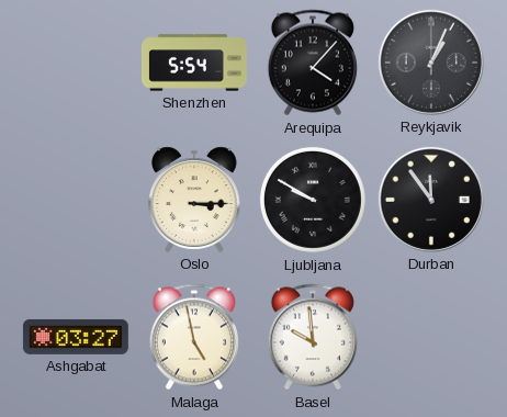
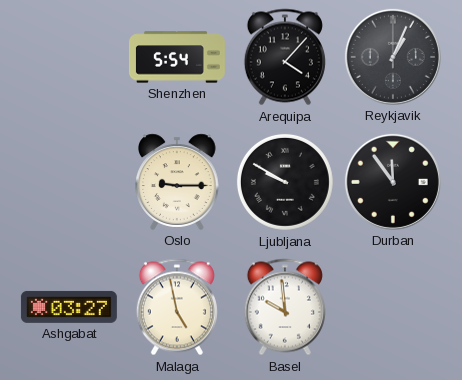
Oslo: 3:15 -> 9:15 (178, 182)
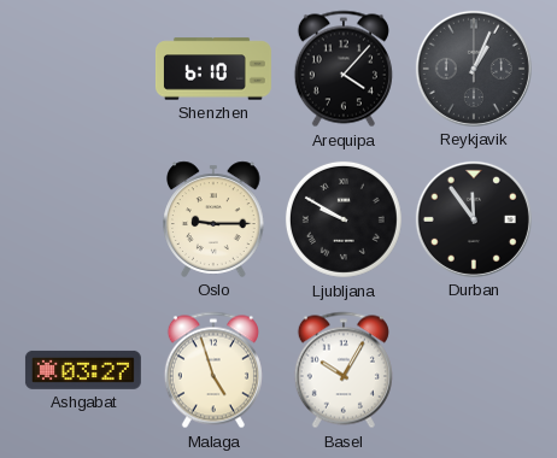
Shenzhen: 5:54 -> 6:10 (213, 69)
Malaga: 4:58 -> 4:57 (213, 370)
Basel: 9:59 -> 10:05 (344, 370)
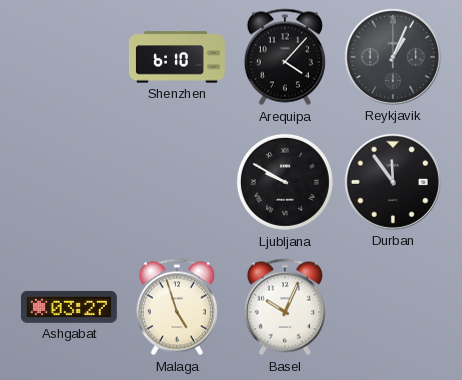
Oslo: 9:15 -> none (215, 219)
Basel: 10:05 -> 10:04 (285, 307)
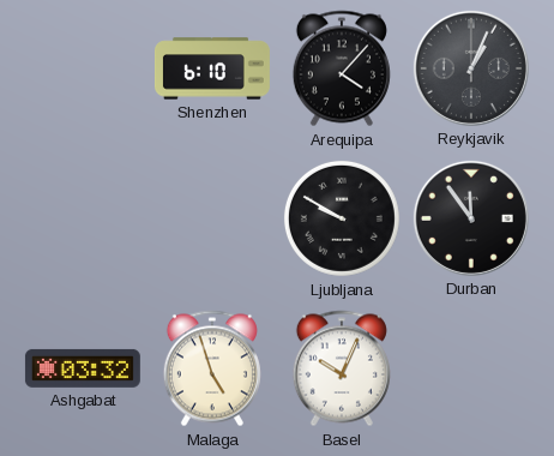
Ashgabat: 03:27 -> 03:32 (83, 368)
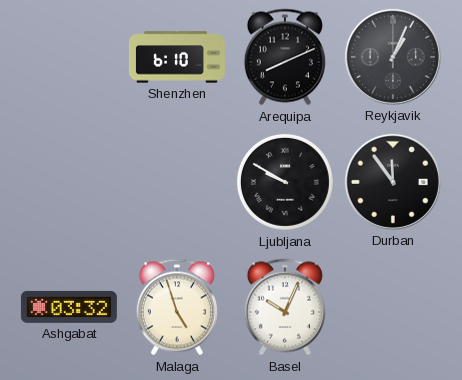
Arequipa: 4:07 -> 8:11 (285, 57)
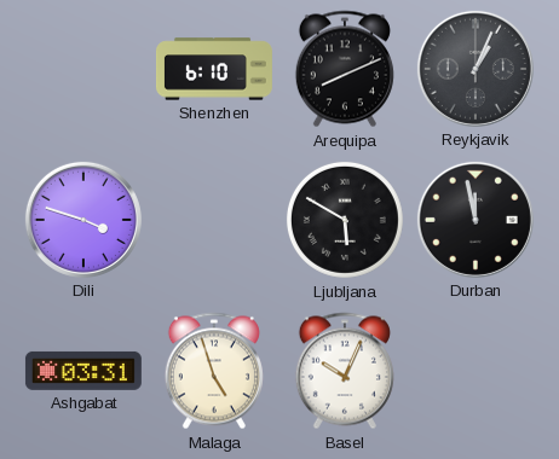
Dili: none -> 3:48 (83, 220)
Ljubljana: 9:50 -> 5:50 (345, 220)
Durban: 11:54 -> 11:58 (476, 220)
Ashgabat: 03:32 -> 03:31 (83, 371)
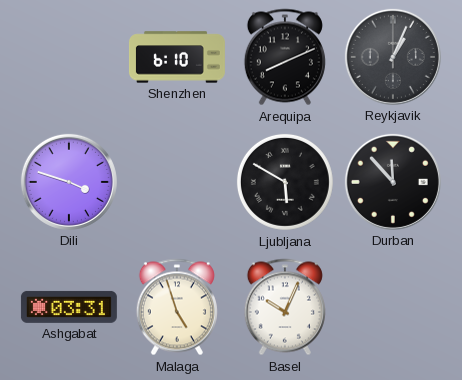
Durban: 11:58 -> 11:53 (393, 182)
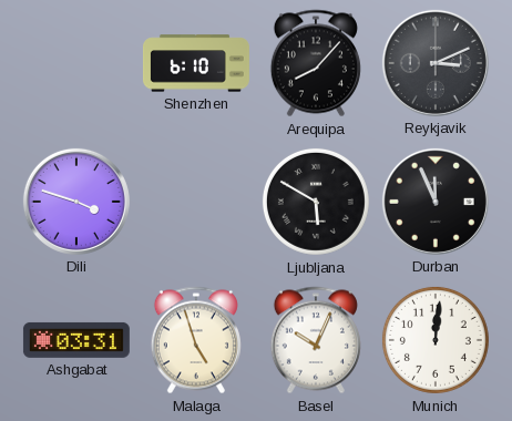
Arequipa: 8:11 -> 8:07 (316, 63)
Reykjavik: 1:04 -> 3:11 (436, 63)
Durban: 11:53 -> 11:56 (436, 202)
Munich: none -> 12:01 (436, 340)
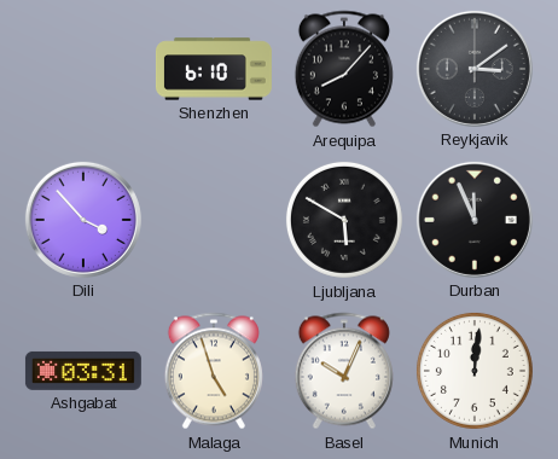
Reykjavik: 3:11 -> 3:09 (475, 69)
Dili: 3:48 -> 3:53 (83, 220)
